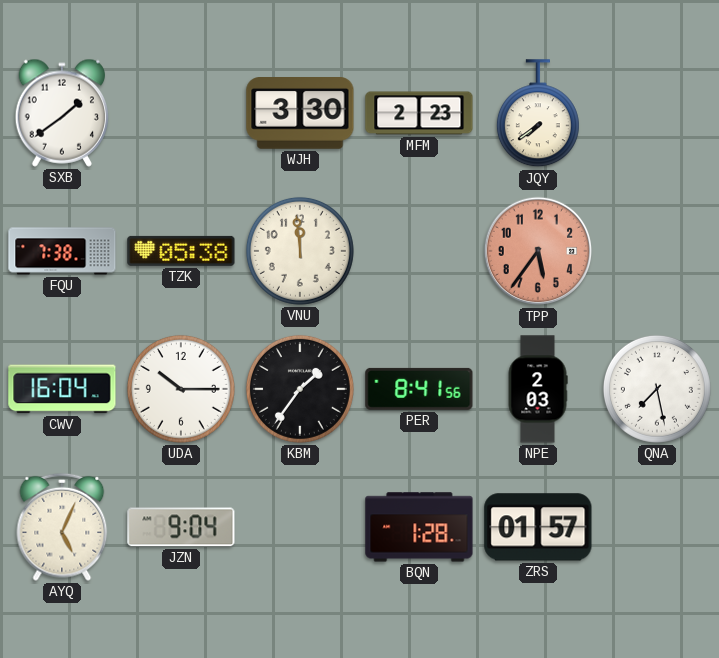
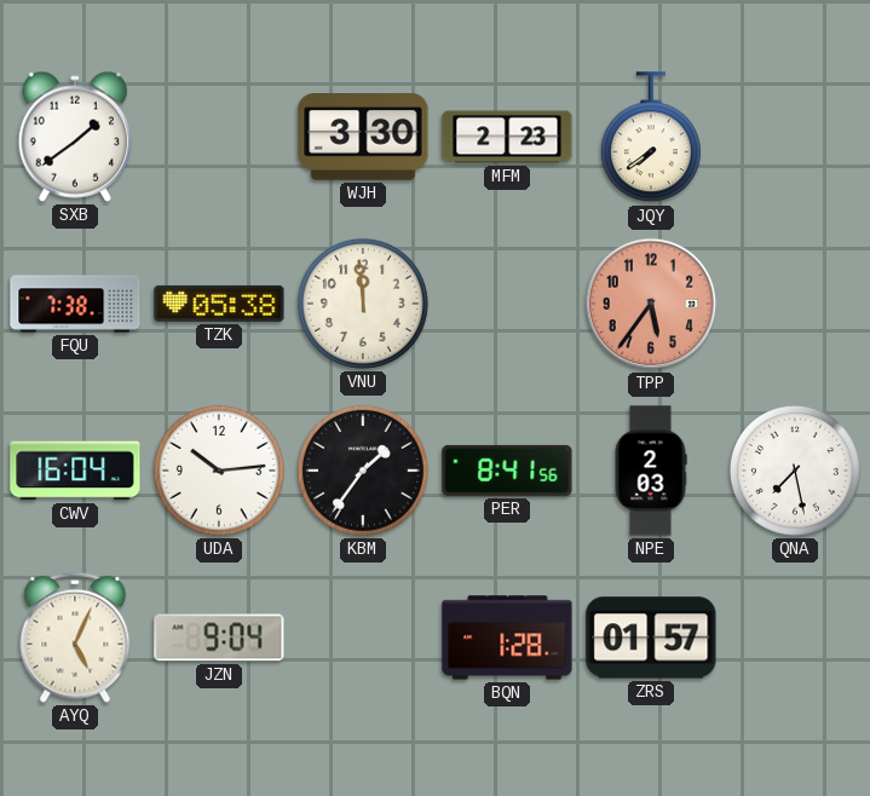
UDA: 10:15 -> 10:14 (219, 471)
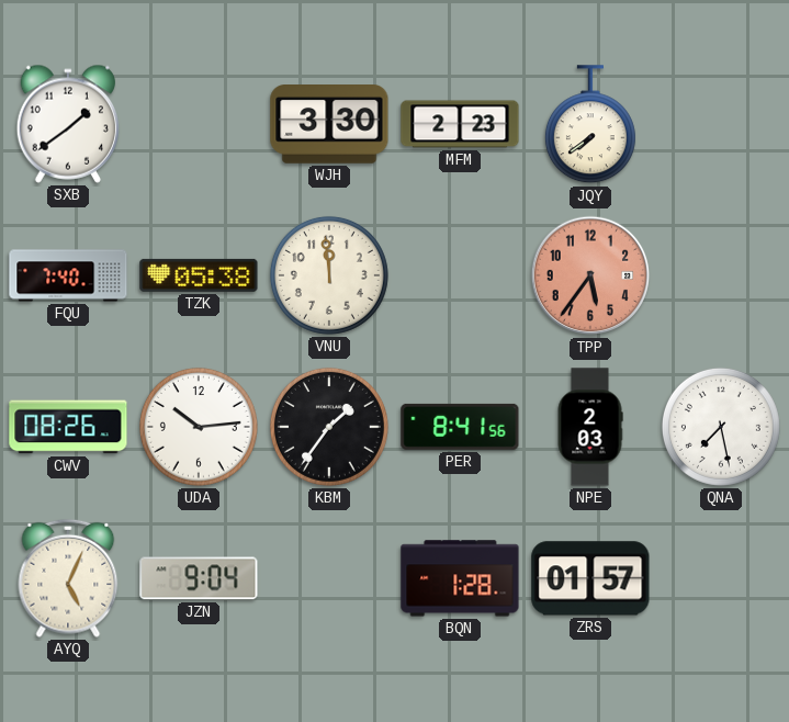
FQU: 7:38 -> 7:40 (68, 275)
CWV: 16:04 -> 08:26 (68, 427)
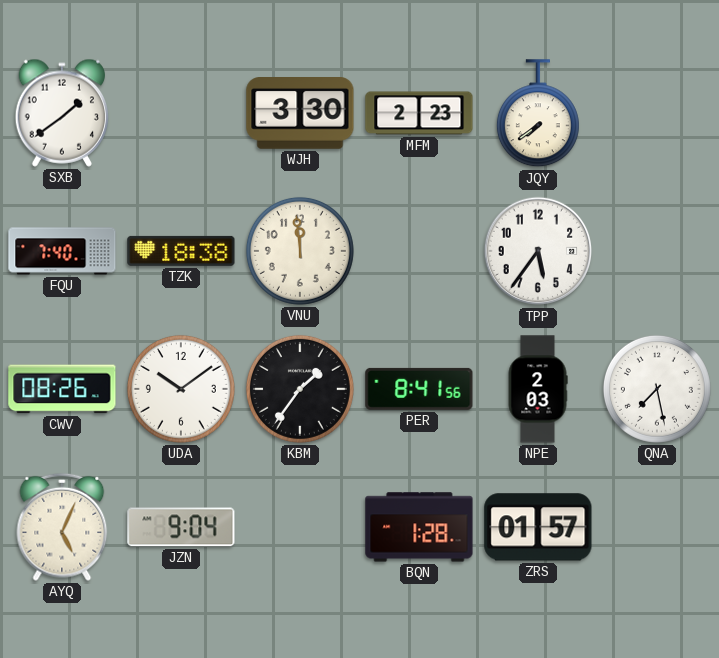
TZK: 05:38 -> 18:38 (181, 251)
TPP dial: salmon -> white (538, 251)
UDA: 10:14 -> 10:09 (181, 389)
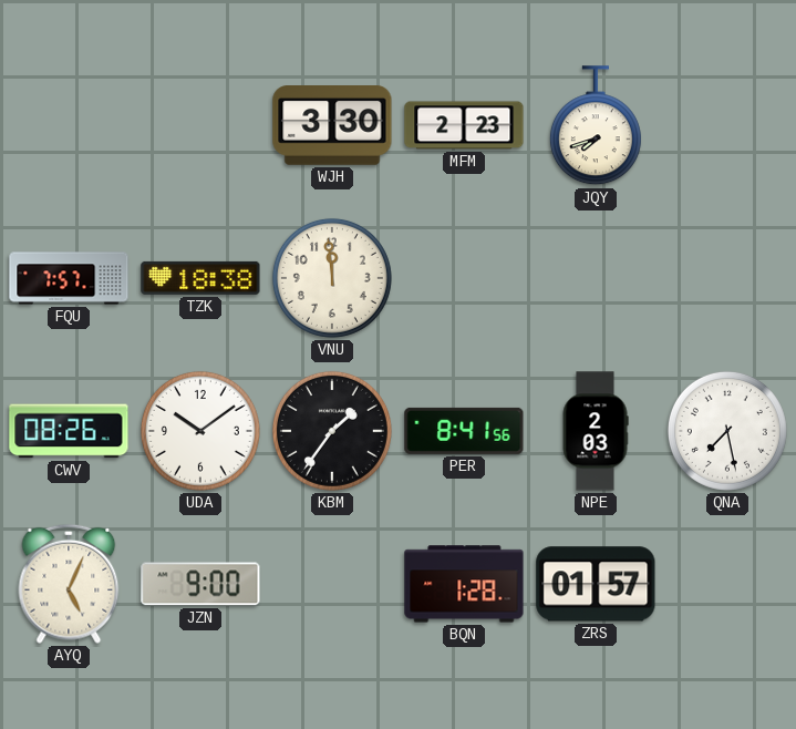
SXB: 1:39 -> none (61, 113)
JQY: 7:39 -> 7:42 (596, 126)
FQU: 7:40 -> 7:57 (69, 278)
TPP: 5:36 -> none (538, 251)
JZN: 9:04 -> 9:00 (200, 584)
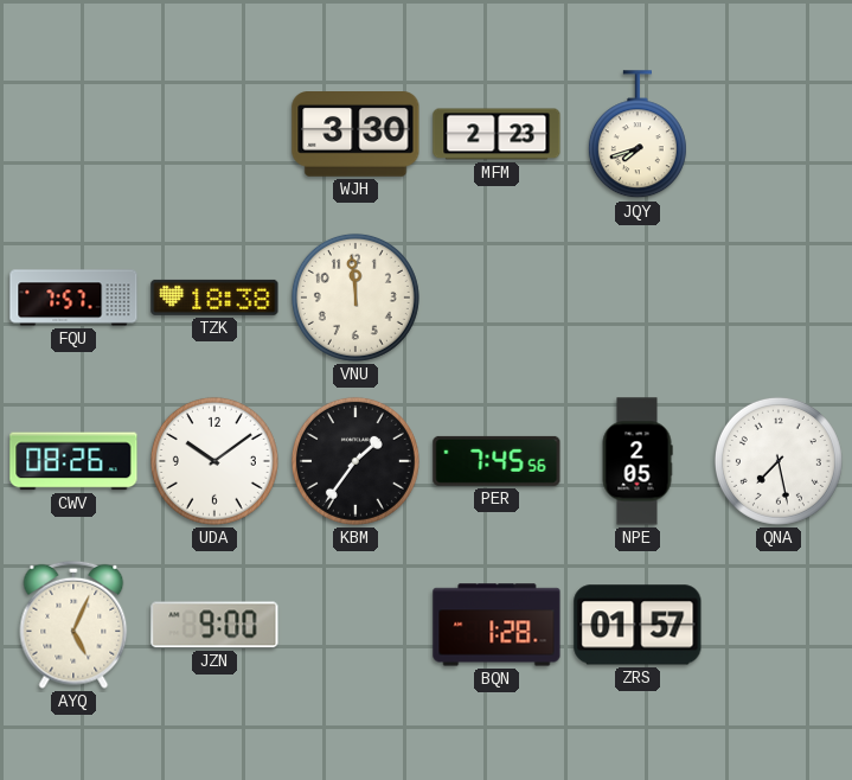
PER: 8:41 -> 7:45 (497, 461)
NPE: 2:03 -> 2:05 (638, 461)
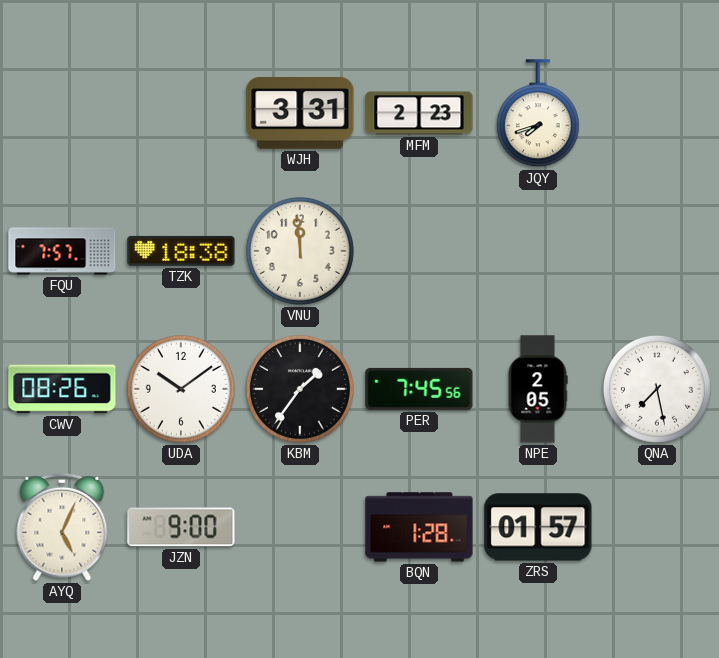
WJH: 3:30 -> 3:31 (300, 114)
